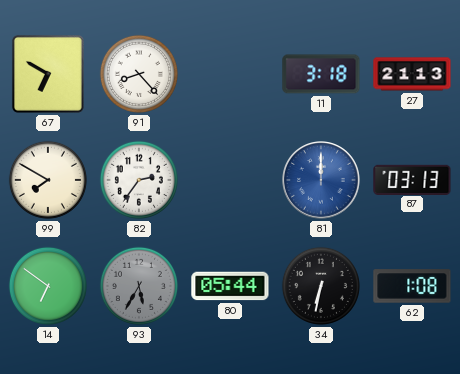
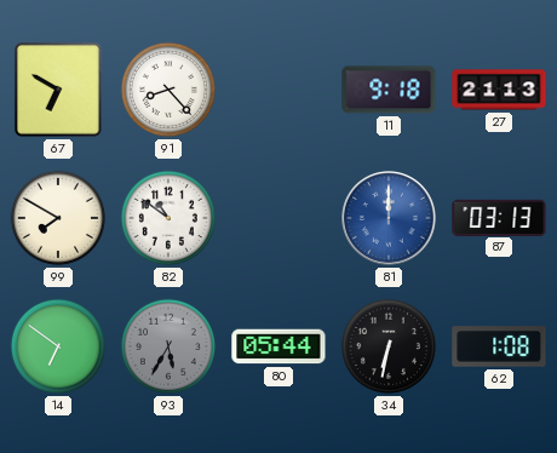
11: 3:18 -> 9:18 (389, 90)
82: 2:36 -> 10:51 (168, 218)
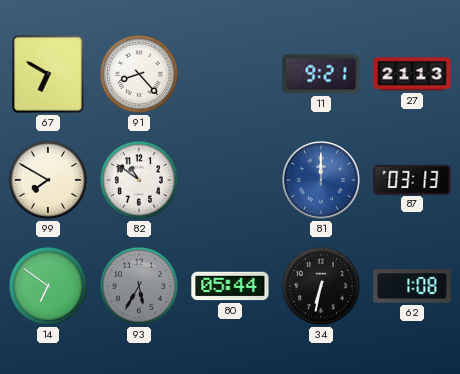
11: 9:18 -> 9:21 (321, 74)
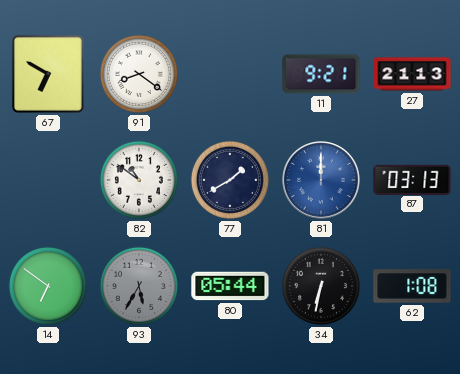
91: 8:23 -> 8:21 (139, 74)
99: 7:50 -> none (48, 180)
77: none -> 1:40 (230, 180)
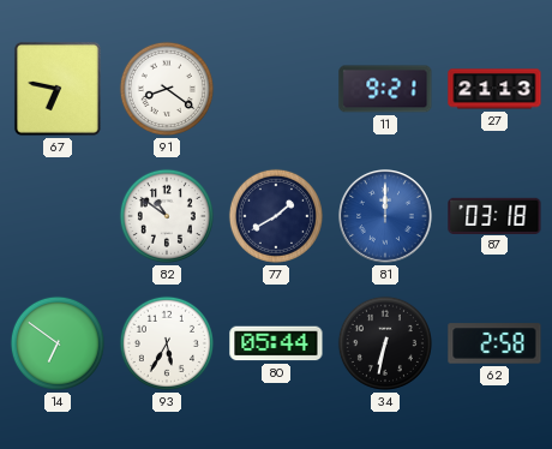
67: 6:50 -> 6:47 (58, 89)
87: 03:13 -> 03:18 (494, 215)
93 dial: grey -> white (167, 343)
62: 1:08 -> 2:58 (494, 343)
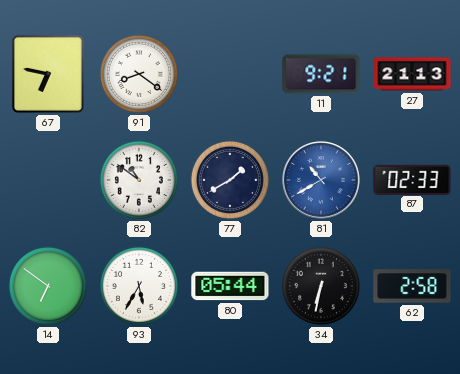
81: 12:00 -> 10:40 (322, 181)
87: 03:18 -> 02:33 (412, 179)
